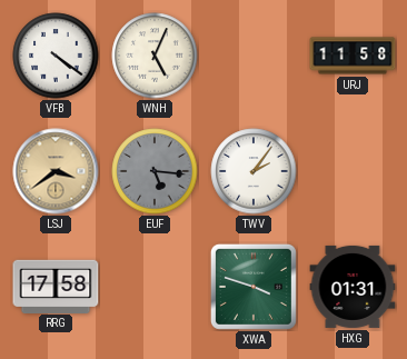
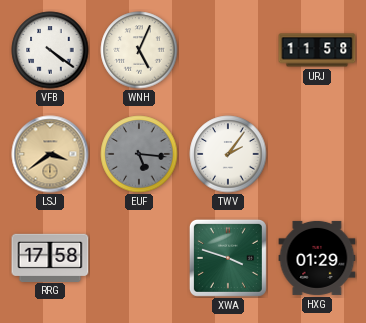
HXG: 01:31 -> 01:29 (317, 258)
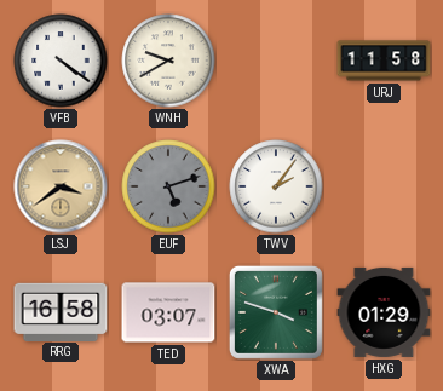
WNH: 5:04 -> 9:40 (168, 61)
EUF: 5:16 -> 5:12 (168, 186)
RRG: 17:58 -> 16:58 (61, 311)
TED: none -> 03:07 (168, 312)
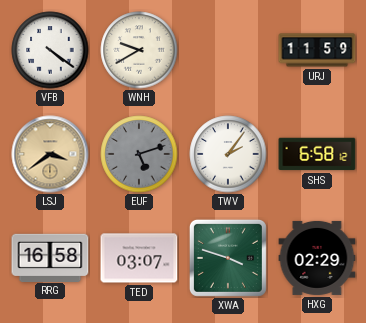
URJ: 11:58 -> 11:59 (317, 50)
SHS: none -> 6:58 (317, 154)
HXG: 01:29 -> 02:29 (317, 258)
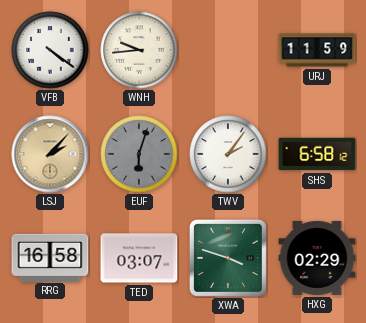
WNH: 9:40 -> 9:44 (139, 50)
LSJ: 3:39 -> 2:07 (50, 154)
EUF: 5:12 -> 6:03 (139, 154)
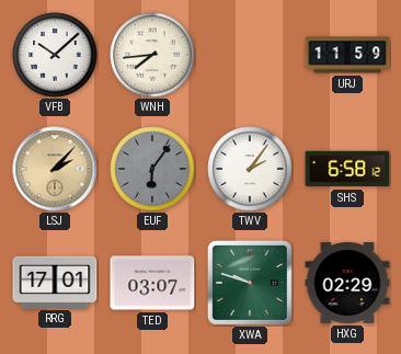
VFB: 4:21 -> 10:08 (55, 55)
WNH: 9:44 -> 7:44 (152, 55)
EUF: 6:03 -> 6:06 (152, 169)
RRG: 16:58 -> 17:01 (55, 282)
XWA: 3:48 -> 9:48 (250, 283)
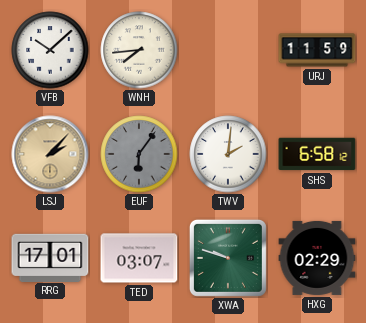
TWV: 2:06 -> 2:01 (228, 154)
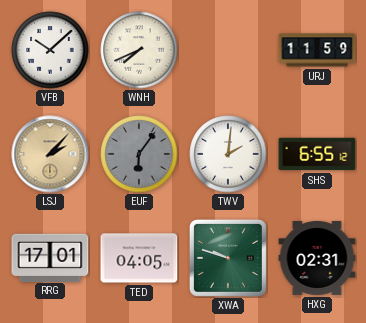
WNH: 7:44 -> 7:41 (139, 50)
SHS: 6:58 -> 6:55 (317, 154)
TED: 03:07 -> 04:05 (139, 258)
HXG: 02:29 -> 02:31 (317, 258)
